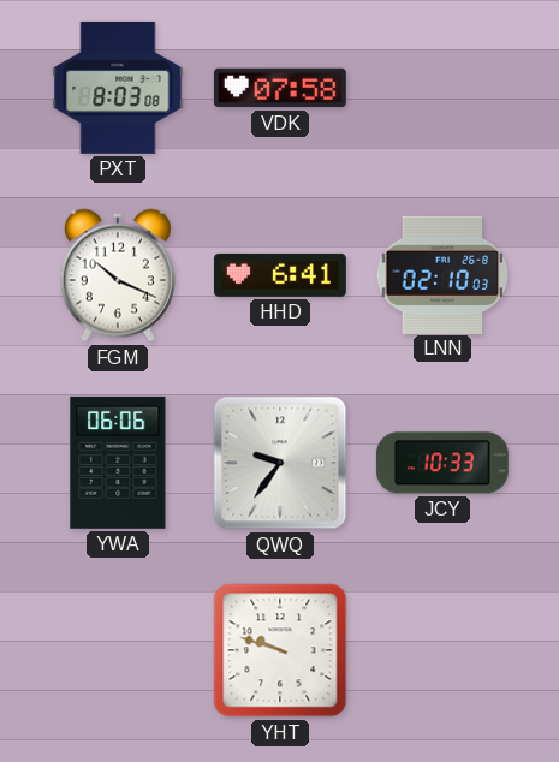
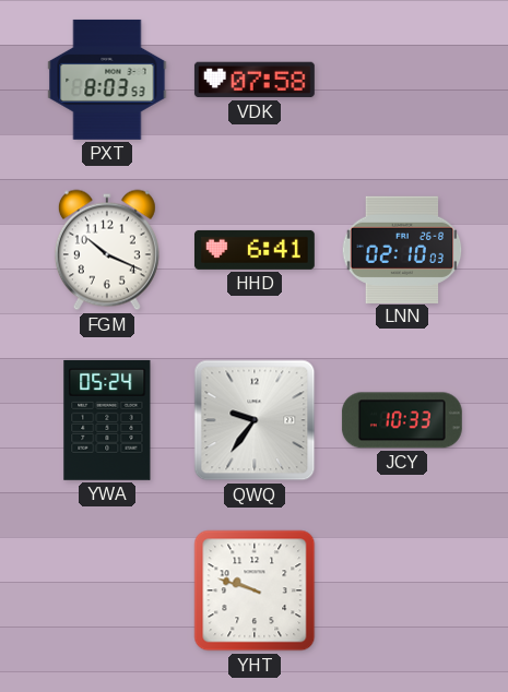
PXT: 8:03:08 -> 8:03:53 (107, 80)
YWA: 06:06 -> 05:24 (107, 420)
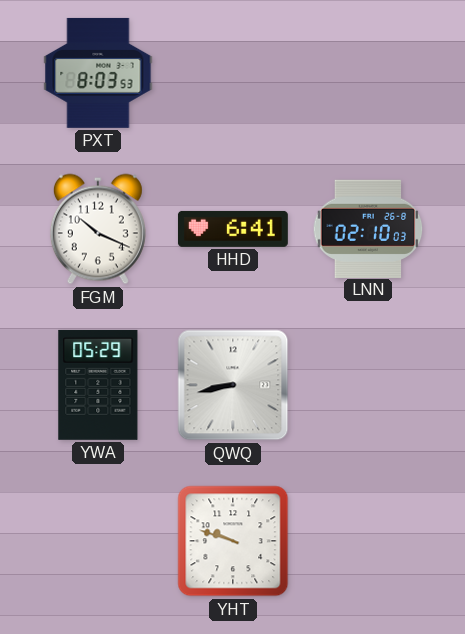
VDK: 07:58 -> none (255, 80)
YWA: 05:24 -> 05:29 (98, 385)
QWQ: 9:36 -> 8:43 (233, 385)
JCY: 10:33 -> none (402, 420)
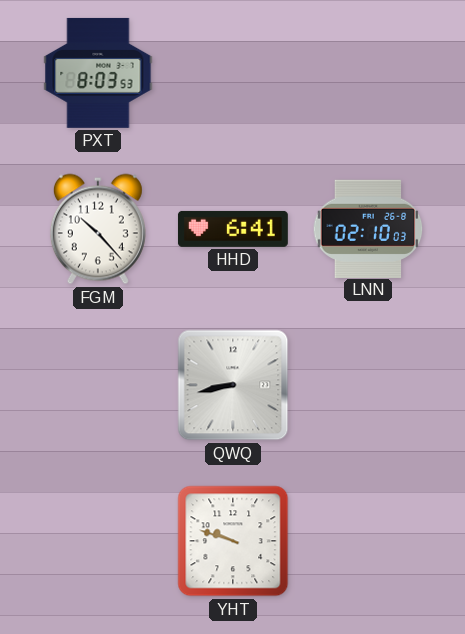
FGM: 10:19 -> 10:23 (98, 229)
YWA: 05:29 -> none (98, 385)
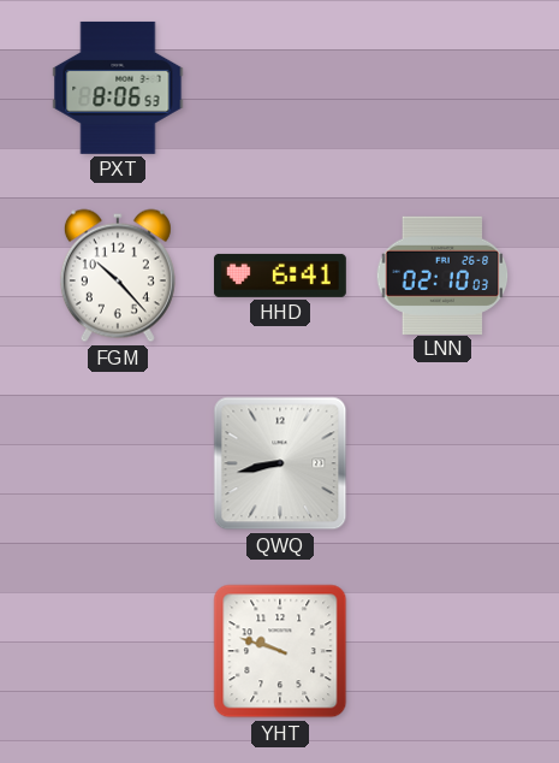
PXT: 8:03 -> 8:06 (118, 88)
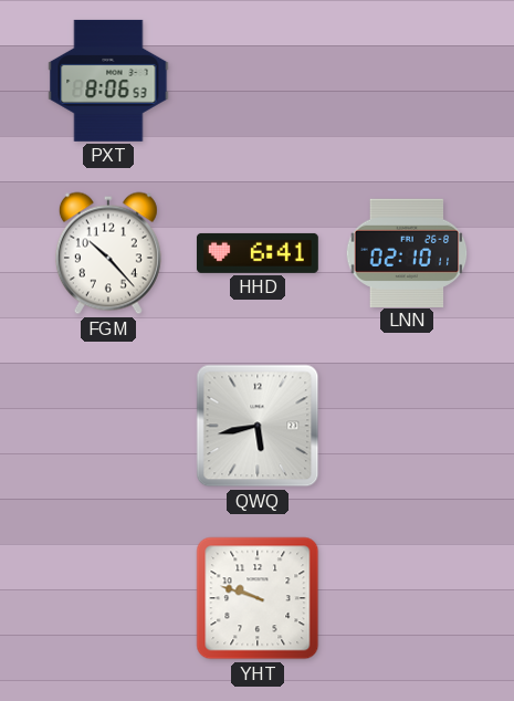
LNN: 02:10:03 -> 02:10:11 (407, 252)
QWQ: 8:43 -> 5:43 (258, 426)
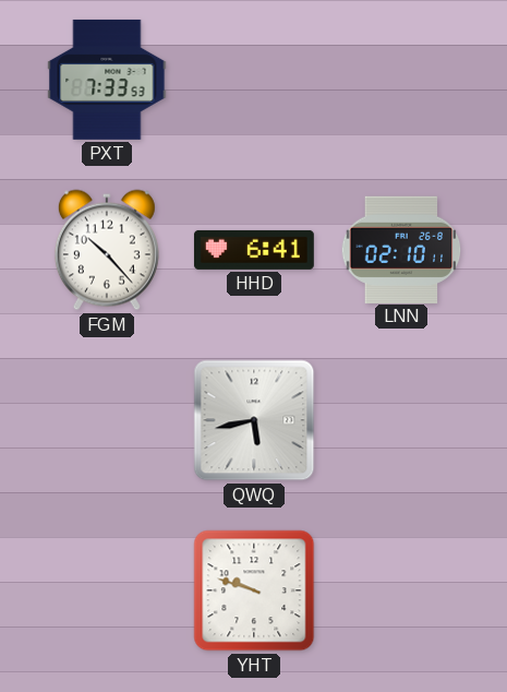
PXT: 8:06 -> 7:33 (107, 80)
